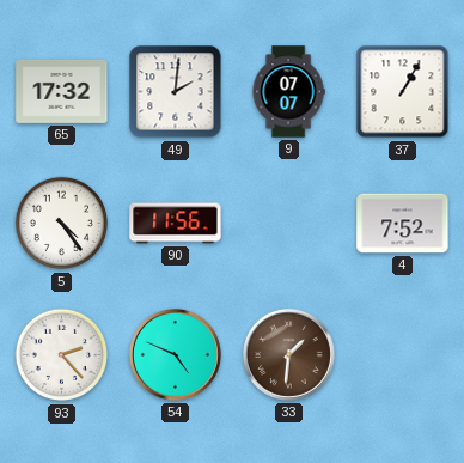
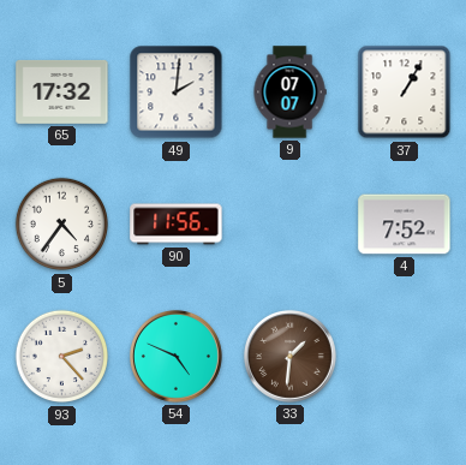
5: 4:24 -> 4:36 (62, 225)
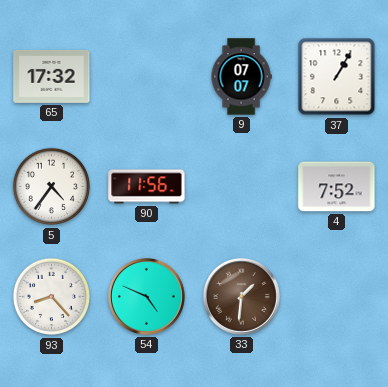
49: 2:01 -> none (177, 93)
93: 2:23 -> 8:23 (52, 297)
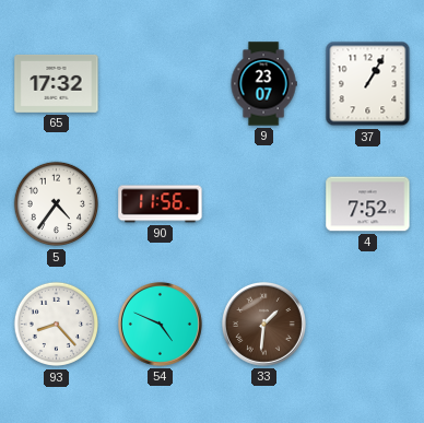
9: 07:07 -> 23:07 (263, 84)
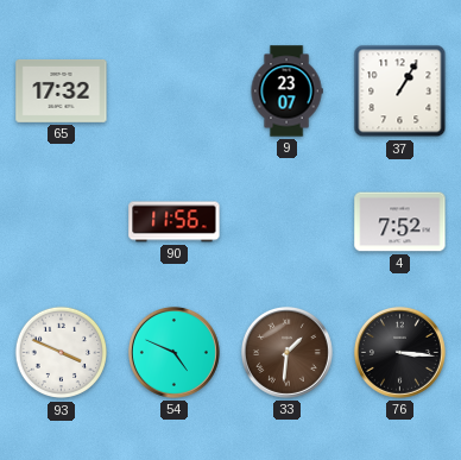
5: 4:36 -> none (57, 204)
93: 8:23 -> 3:49 (62, 353)
76: none -> 3:16 (399, 352)
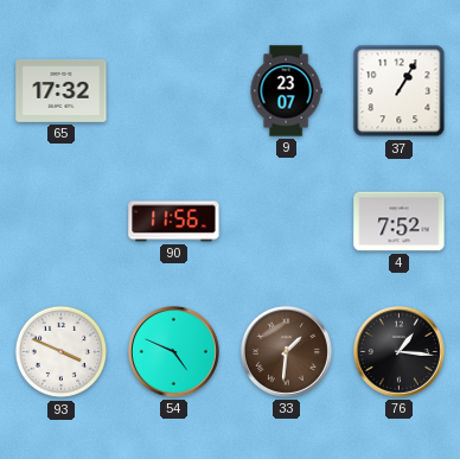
76: 3:16 -> 1:16 (398, 351)
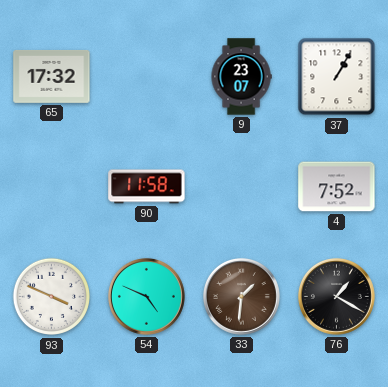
90: 11:56 -> 11:58 (147, 187)
76: 1:16 -> 1:20 (336, 296)
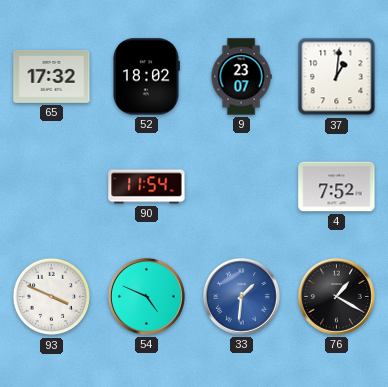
52: none -> 18:02 (146, 77)
37: 1:05 -> 1:01 (337, 77)
90: 11:58 -> 11:54 (147, 187)
33 dial: brown -> blue (241, 296)
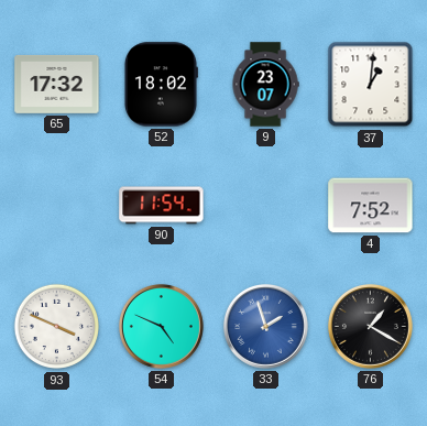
33: 1:31 -> 1:57 (265, 326)
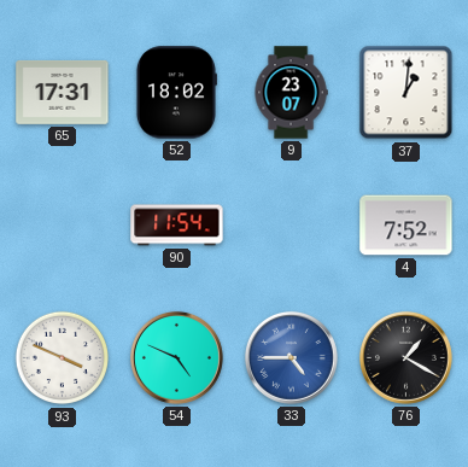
65: 17:32 -> 17:31 (63, 92)
33: 1:57 -> 4:45 (291, 357)
